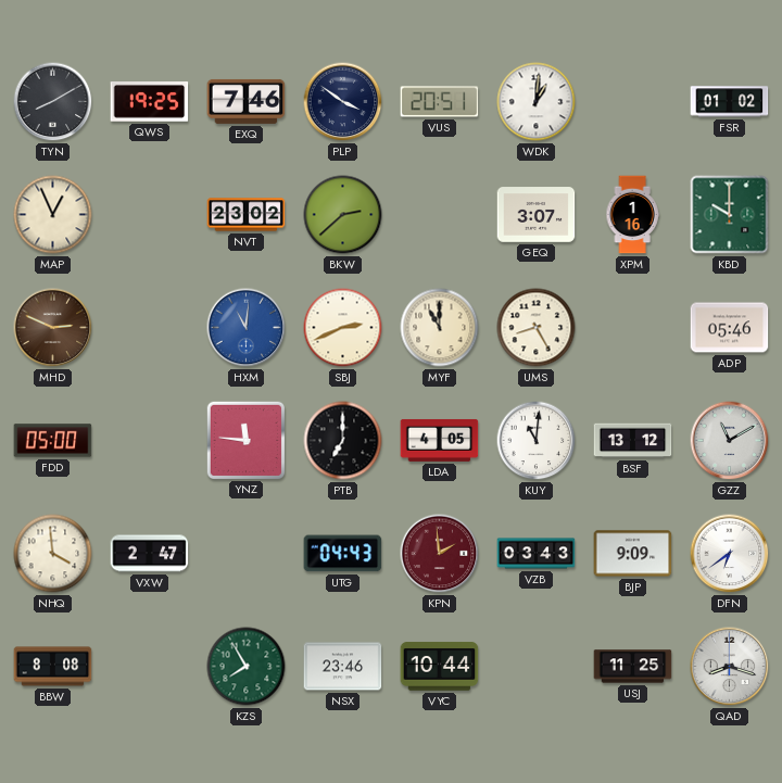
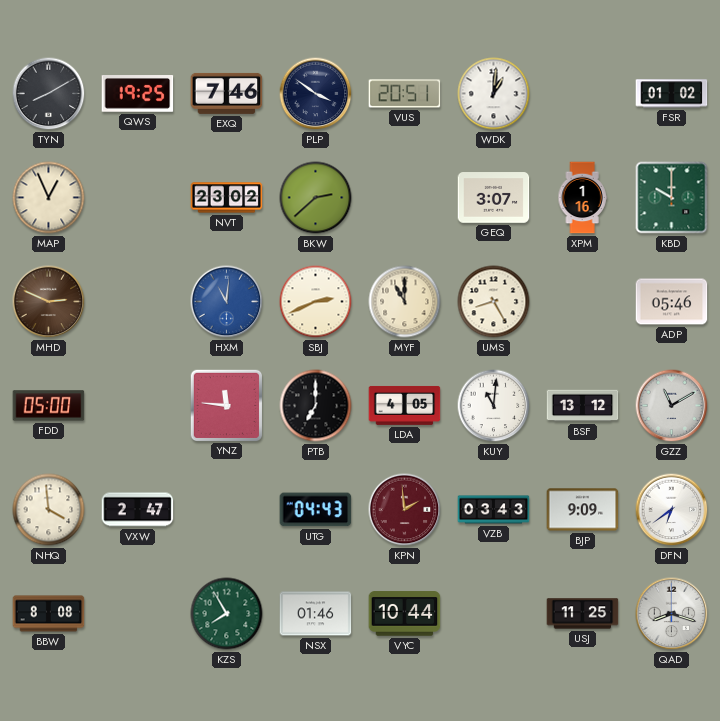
NSX: 23:46 -> 01:46 (316, 614)
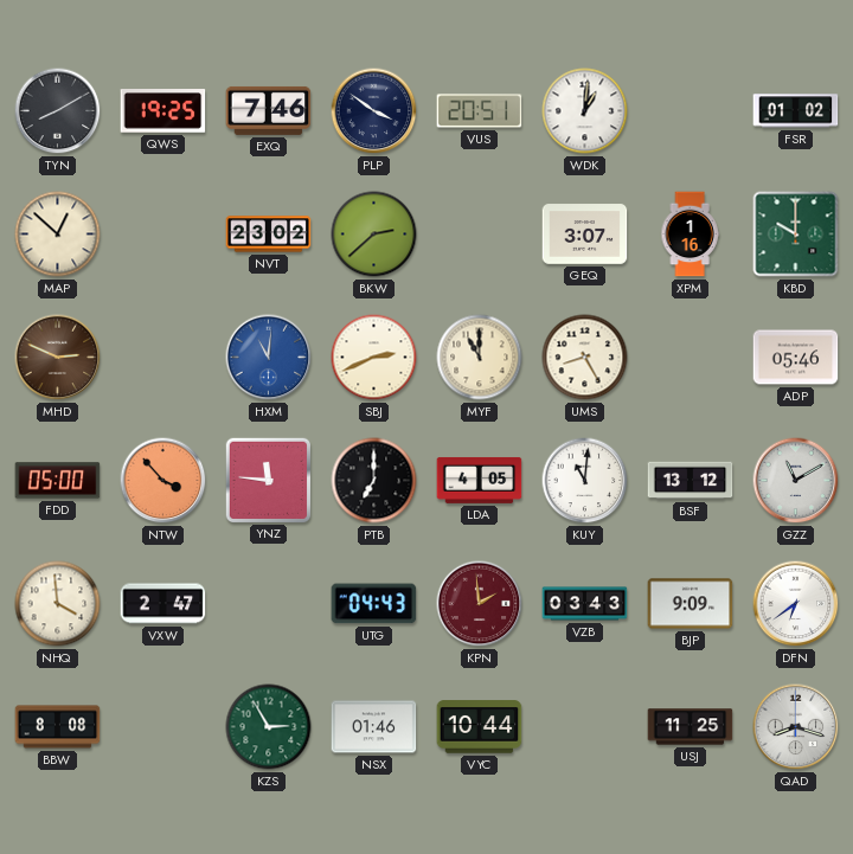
MAP: 12:56 -> 12:52 (58, 235)
NTW: none -> 3:53 (163, 481)
KZS: 7:55 -> 2:55 (269, 727)
